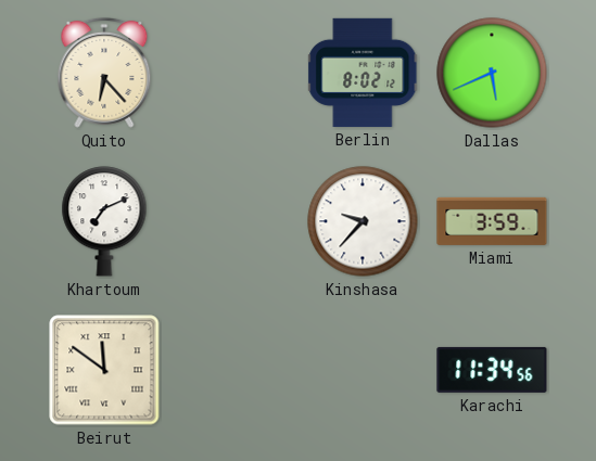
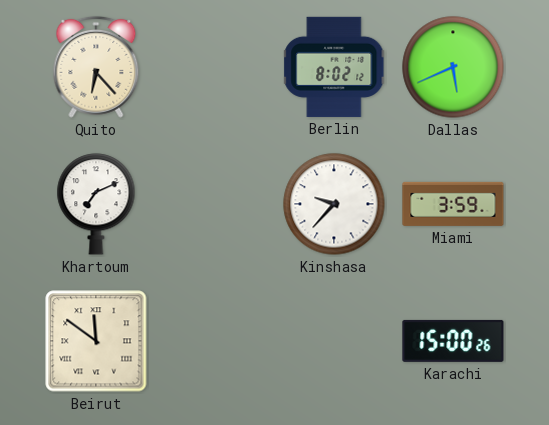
Karachi: 11:34 -> 15:00 (453, 341)
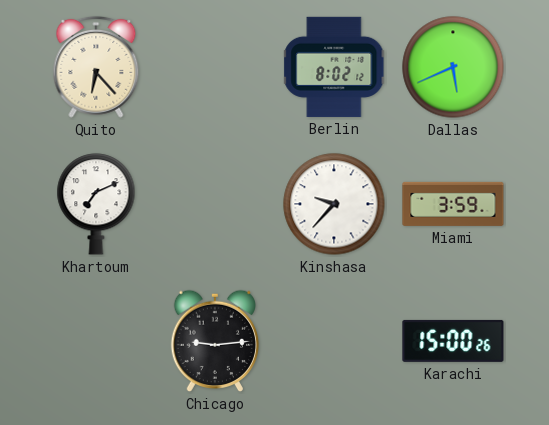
Beirut: 11:51 -> none (96, 341)
Chicago: none -> 9:14 (214, 341)
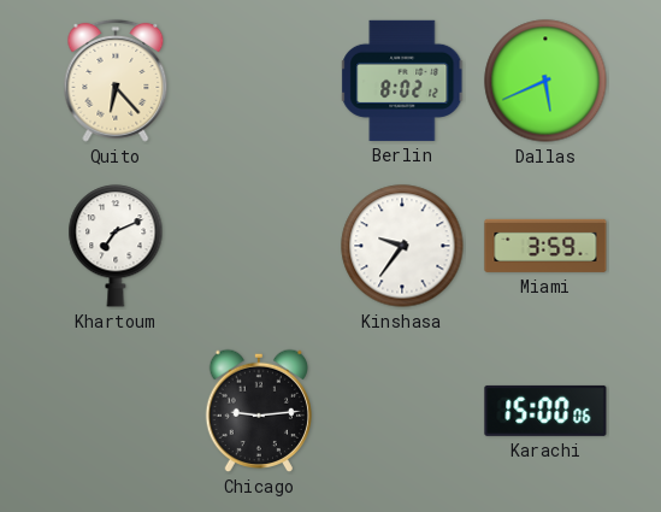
Kinshasa: 9:37 -> 9:36 (402, 246)
Karachi: 15:00:26 -> 15:00:06 (545, 411)
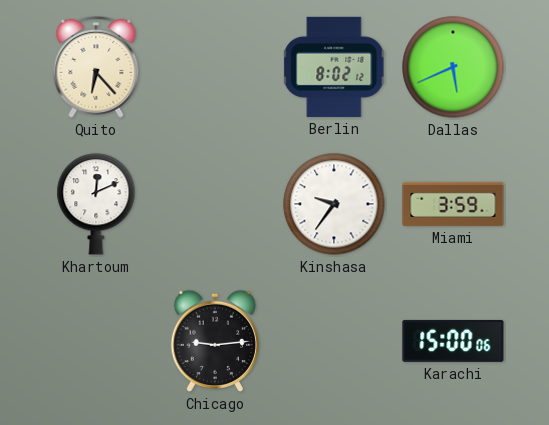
Khartoum: 7:11 -> 12:11 (96, 204)
